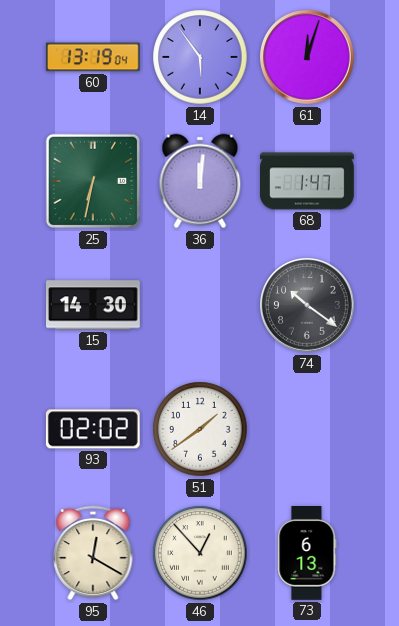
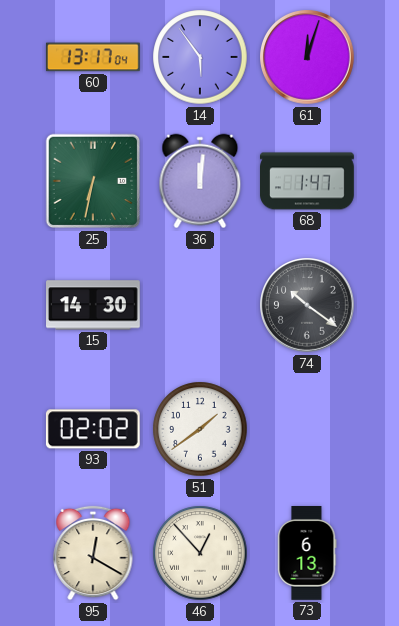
60: 13:19 -> 13:17 (93, 57)
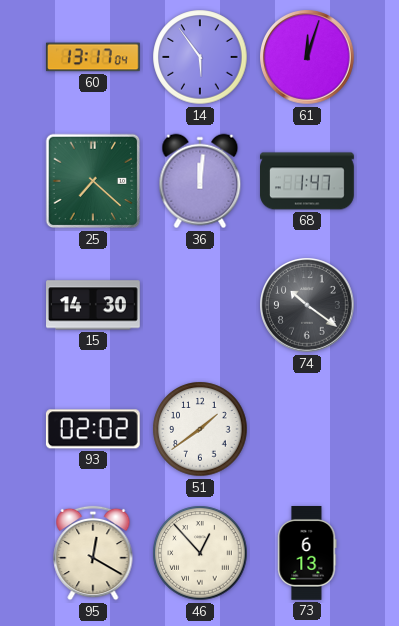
25: 6:32 -> 7:22 (93, 181)
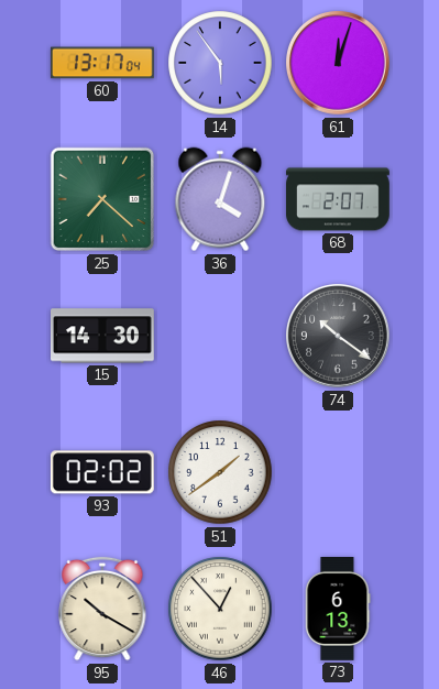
36: 12:01 -> 4:03 (220, 199)
68: 1:47 -> 2:07 (339, 199)
95: 12:20 -> 10:20 (102, 609)
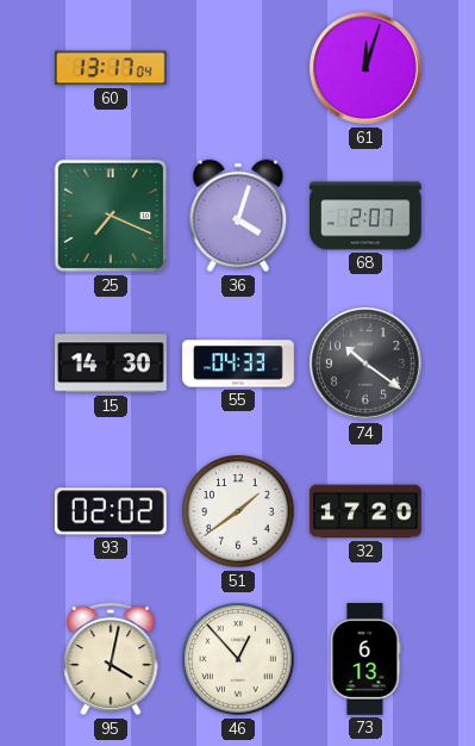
14: 5:54 -> none (220, 63)
25: 7:22 -> 7:19 (111, 216)
55: none -> 04:33 (238, 363)
32: none -> 17:20 (367, 511)
95: 10:20 -> 4:02 (111, 659)
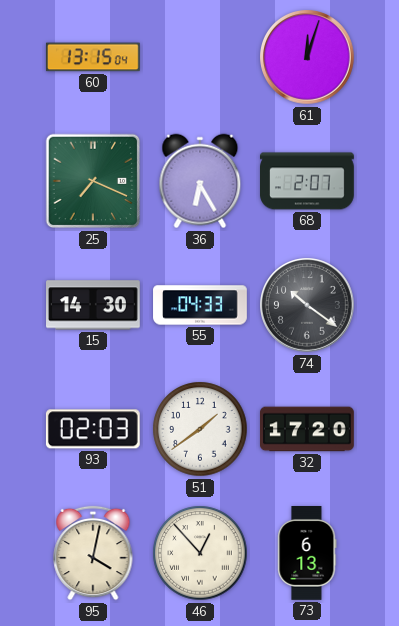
60: 13:17 -> 13:15 (93, 57)
36: 4:03 -> 6:25 (200, 181)
93: 02:02 -> 02:03 (93, 429)
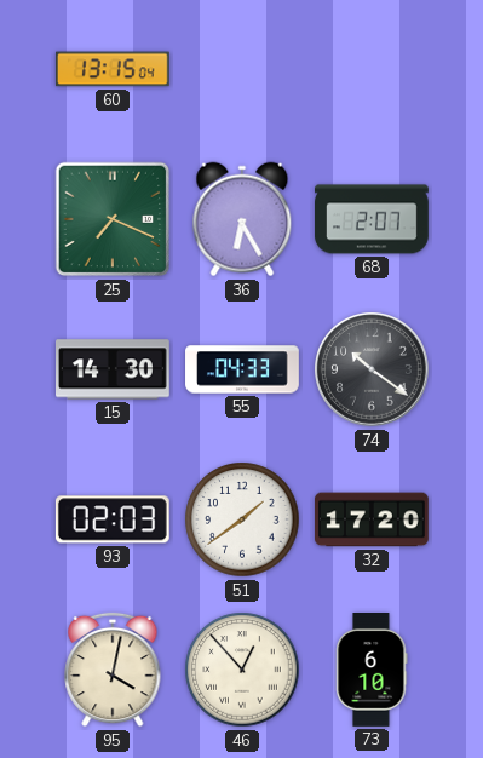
61: 12:03 -> none (307, 57)
73: 6:13 -> 6:10 (372, 671)
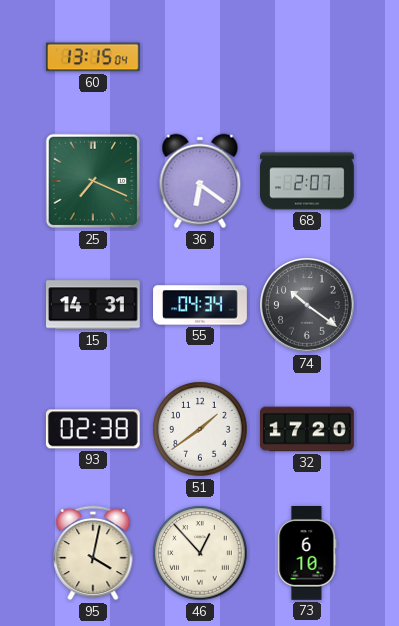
36: 6:25 -> 6:21 (200, 181)
15: 14:30 -> 14:31 (94, 305)
55: 04:33 -> 04:34 (200, 305)
93: 02:03 -> 02:38 (93, 429)
